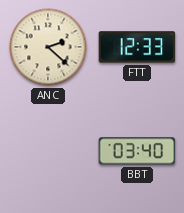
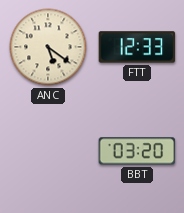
ANC: 2:22 -> 5:21 (48, 47)
BBT: 03:40 -> 03:20 (137, 151)
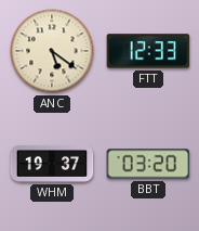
WHM: none -> 19:37 (52, 164)
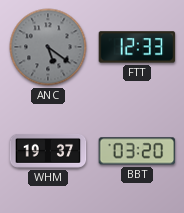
ANC dial: cream -> grey (48, 47)
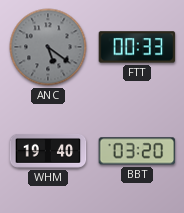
FTT: 12:33 -> 00:33 (137, 47)
WHM: 19:37 -> 19:40 (48, 151)
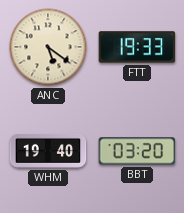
ANC dial: grey -> cream (48, 47)
FTT: 00:33 -> 19:33 (137, 47)
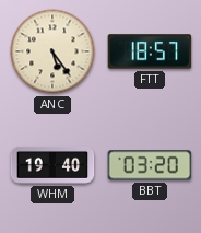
ANC: 5:21 -> 5:24 (52, 51)
FTT: 19:33 -> 18:57 (150, 51)
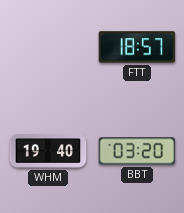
ANC: 5:24 -> none (52, 51)
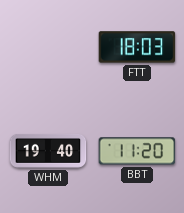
FTT: 18:57 -> 18:03 (137, 47)
BBT: 03:20 -> 11:20 (137, 151)
